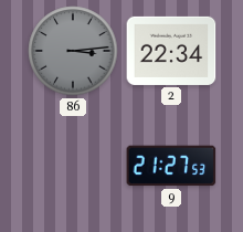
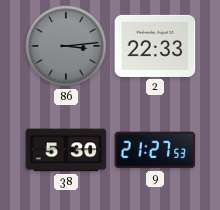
2: 22:34 -> 22:33 (155, 46)
38: none -> 5:30 (66, 150)
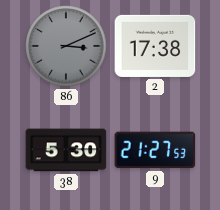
86: 3:14 -> 3:11 (66, 46)
2: 22:33 -> 17:38 (155, 46)
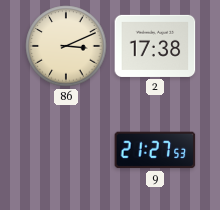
86 dial: grey -> cream (66, 46)
38: 5:30 -> none (66, 150)
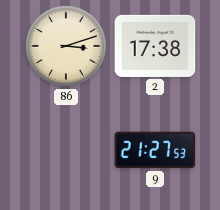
86: 3:11 -> 3:12 (66, 46)
